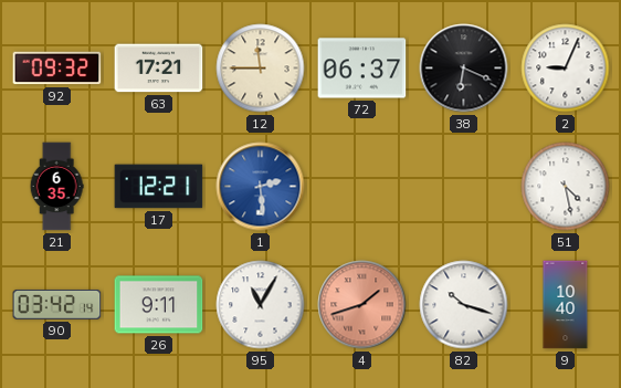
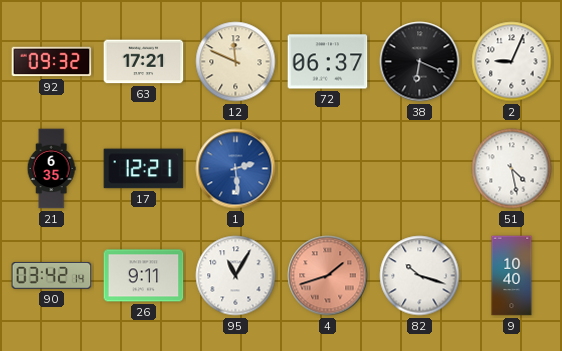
12: 11:45 -> 11:49 (236, 62)
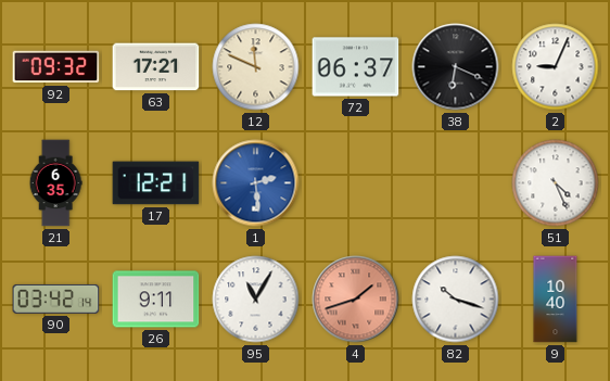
51: 4:28 -> 4:26 (556, 183)
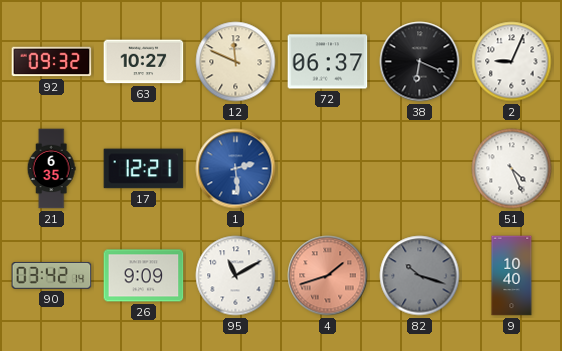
63: 17:21 -> 10:27 (144, 62)
26: 9:11 -> 9:09 (144, 276)
95: 11:05 -> 11:10 (236, 276)
82 dial: white -> grey (420, 276)
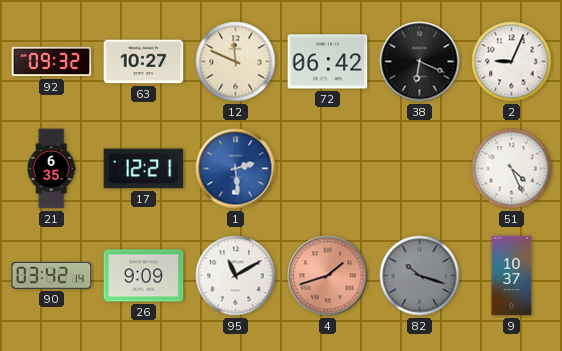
72: 06:37 -> 06:42 (328, 62)
9: 10:40 -> 10:37 (512, 276)
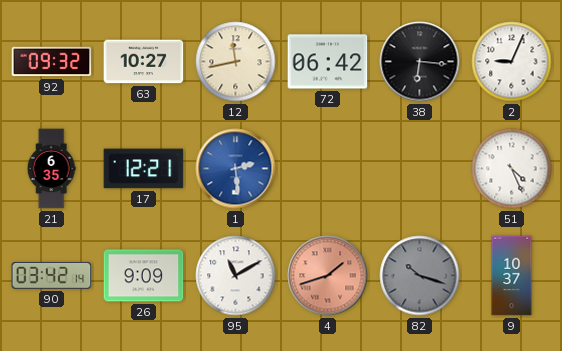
12: 11:49 -> 11:43 (236, 62)
38: 6:19 -> 6:16 (420, 62)
